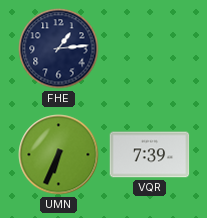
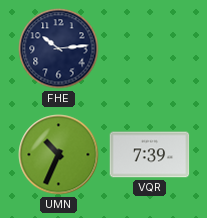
FHE: 1:14 -> 10:14 (59, 49)
UMN: 6:34 -> 10:34 (59, 155)
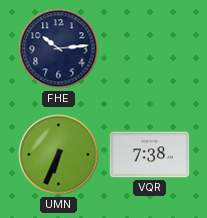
UMN: 10:34 -> 6:34 (59, 155)
VQR: 7:39 -> 7:38 (150, 155)
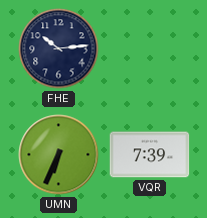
VQR: 7:38 -> 7:39 (150, 155)
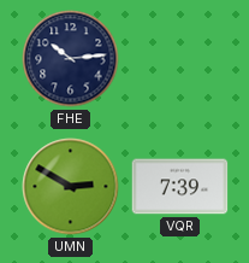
UMN: 6:34 -> 2:50 (71, 187)
